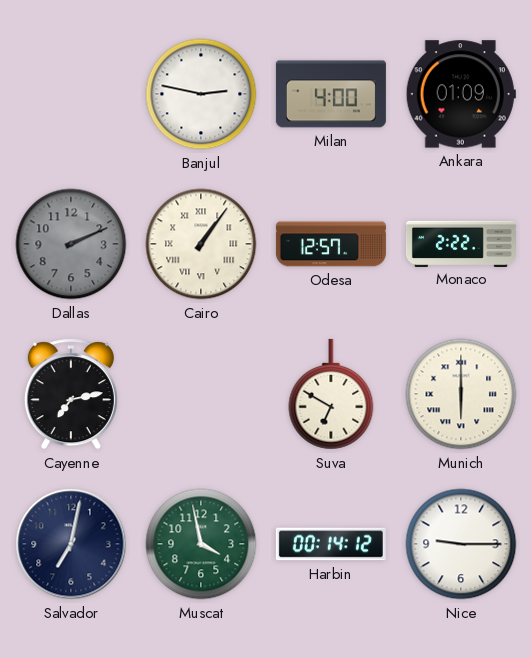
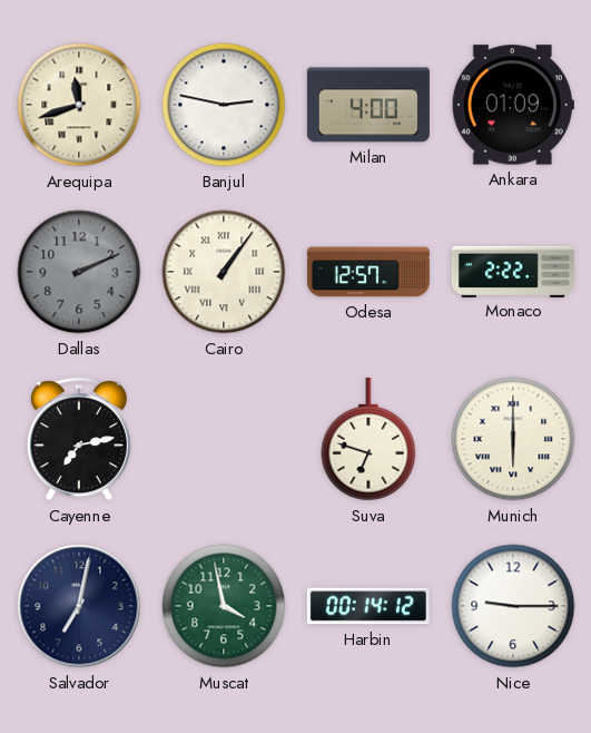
Arequipa: none -> 11:42 (79, 105)
Suva: 6:50 -> 6:48 (368, 439)
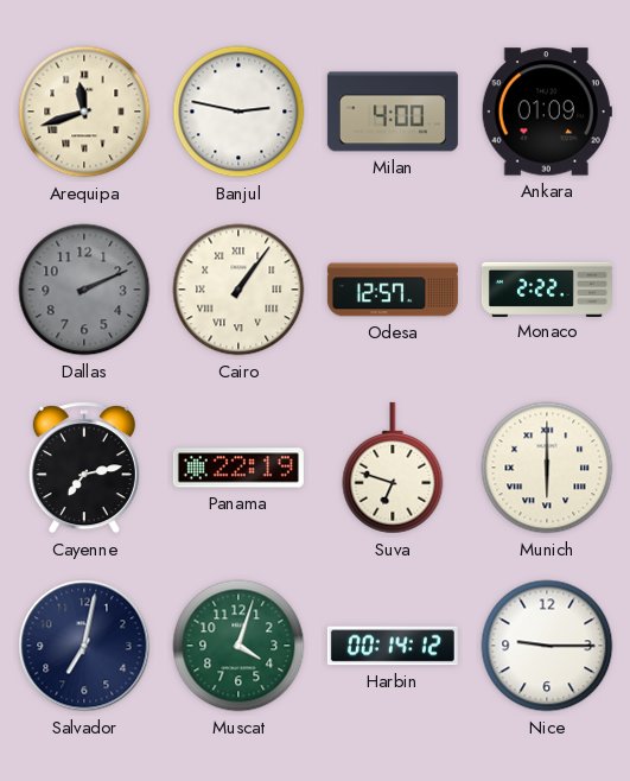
Panama: none -> 22:19 (238, 468)
Muscat: 3:58 -> 4:03 (238, 646)
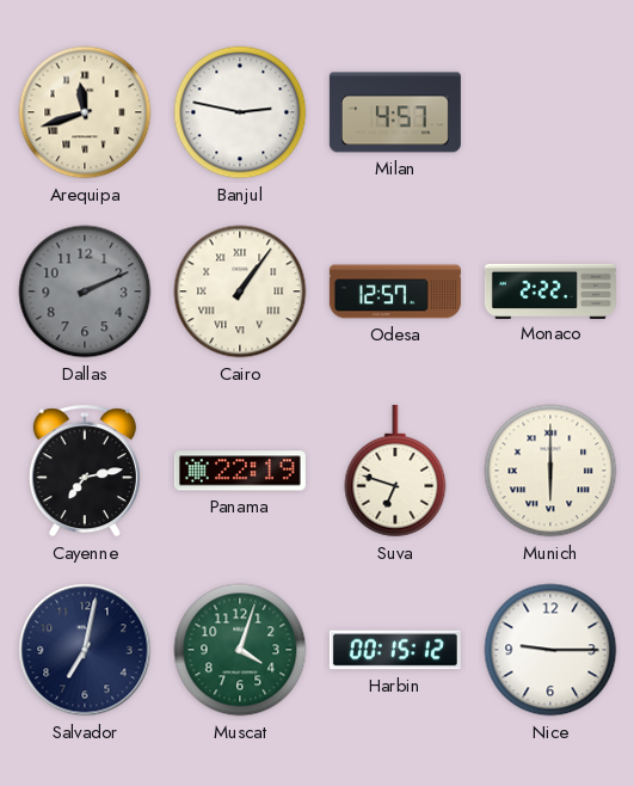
Milan: 4:00 -> 4:57 (395, 112)
Ankara: 01:09 -> none (547, 112)
Harbin: 00:14 -> 00:15 (395, 650)
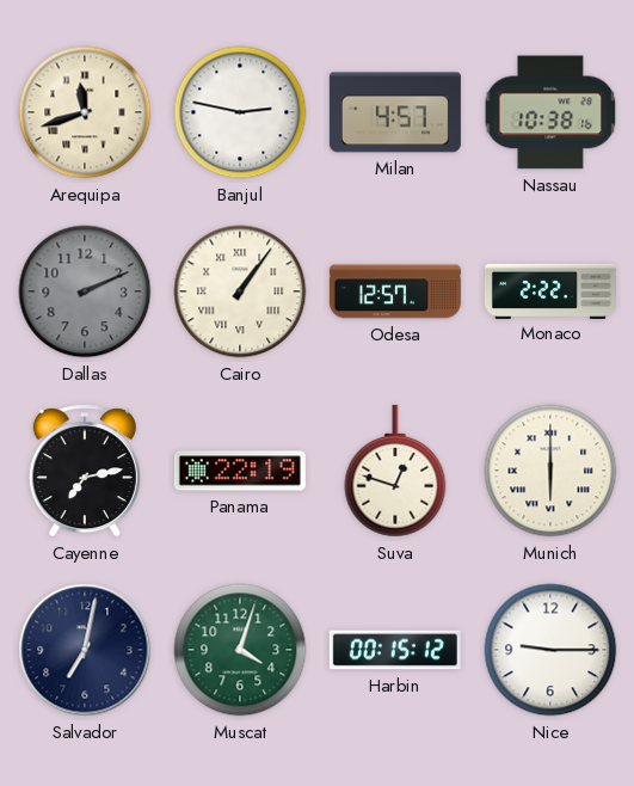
Nassau: none -> 10:38 (550, 112)
Suva: 6:48 -> 12:48 (395, 471)
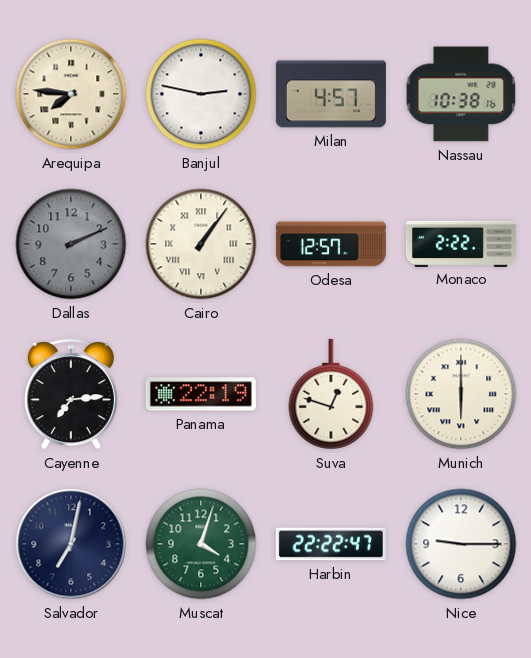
Arequipa: 11:42 -> 7:46 (71, 94)
Cayenne: 7:13 -> 7:14 (71, 394)
Harbin: 00:15 -> 22:22 (331, 544)
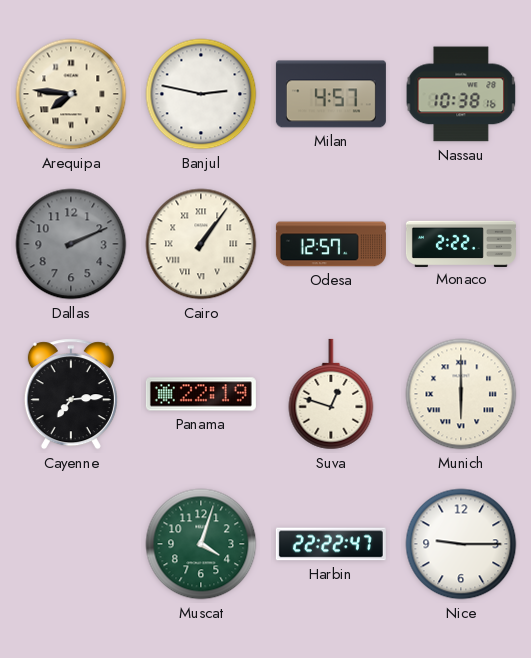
Salvador: 7:02 -> none (71, 544)
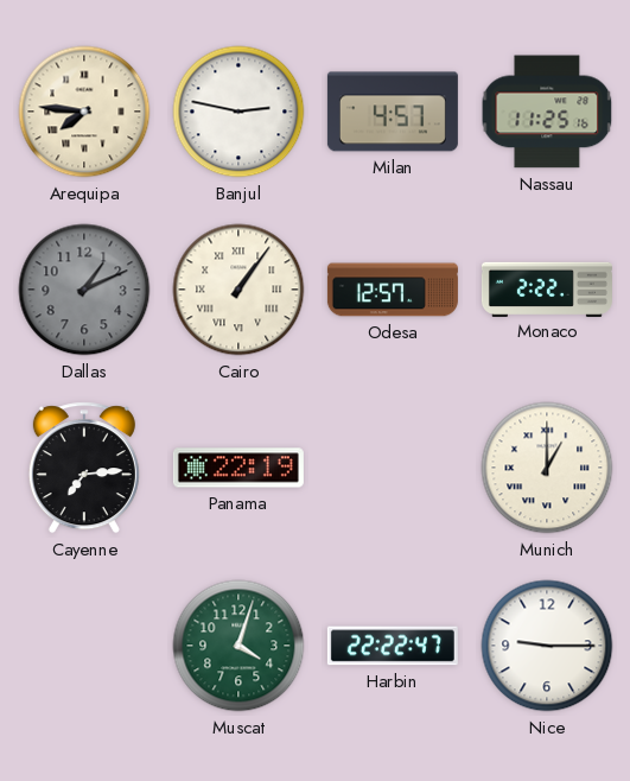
Nassau: 10:38 -> 11:25 (547, 112)
Dallas: 2:11 -> 1:11 (84, 290)
Suva: 12:48 -> none (331, 394)
Munich: 6:00 -> 1:00 (547, 468)
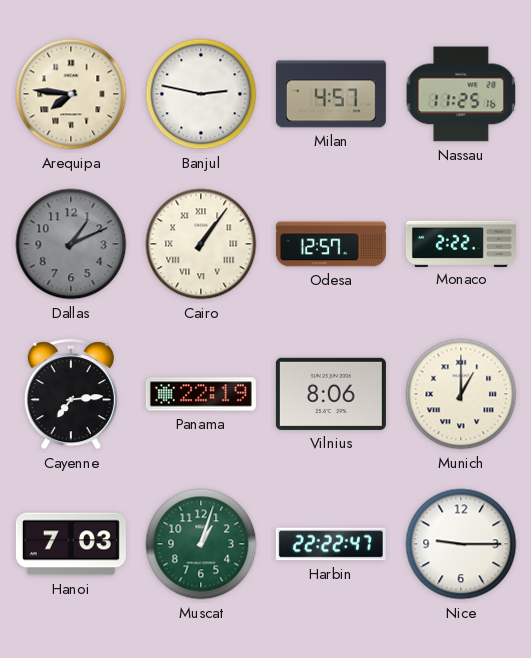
Vilnius: none -> 8:06 (331, 394)
Hanoi: none -> 7:03 (71, 544)
Muscat: 4:03 -> 1:03 (201, 544)
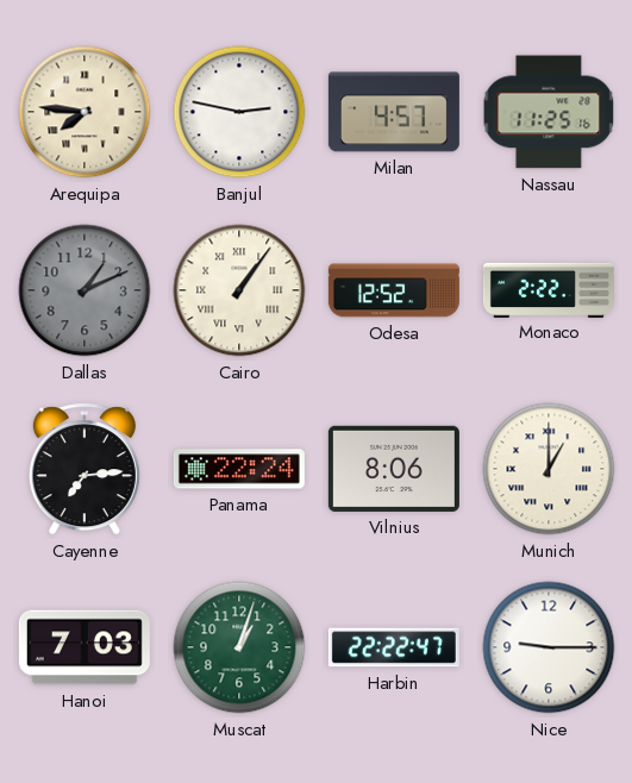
Odesa: 12:57 -> 12:52 (394, 290)
Panama: 22:19 -> 22:24 (239, 469)
